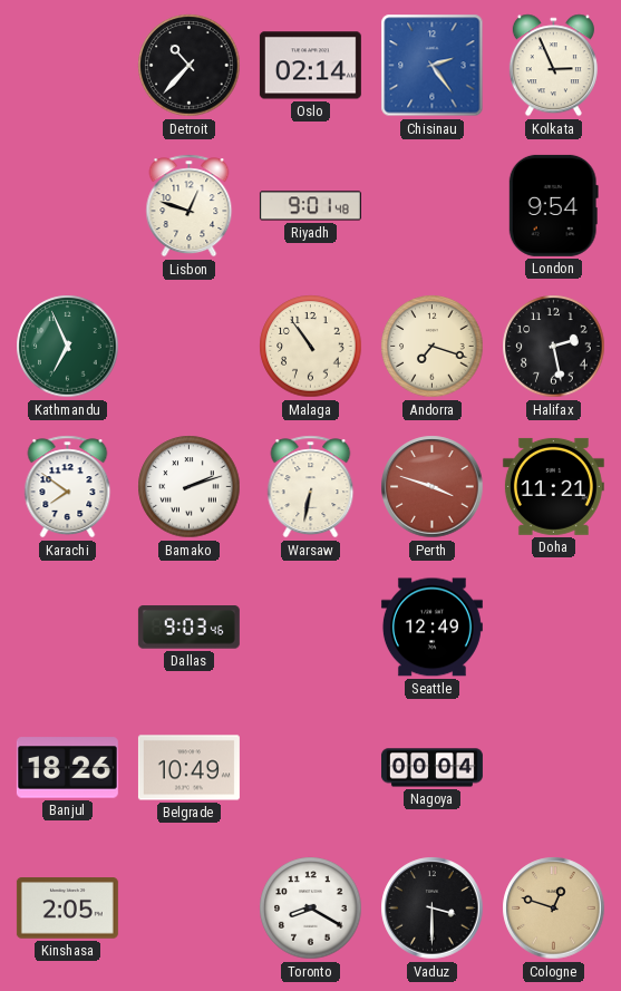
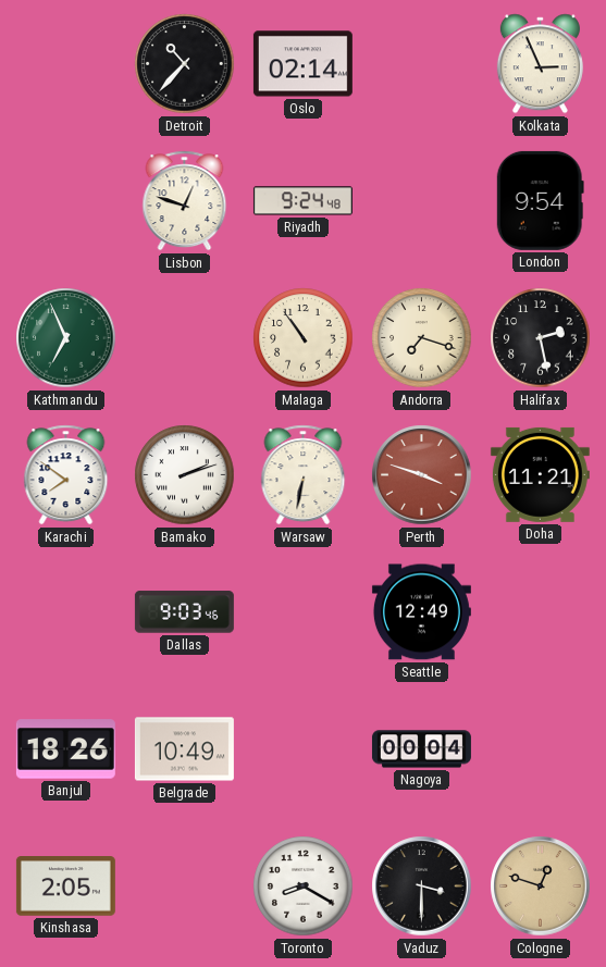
Chisinau: 2:24 -> none (433, 66)
Riyadh: 9:01 -> 9:24 (302, 201)
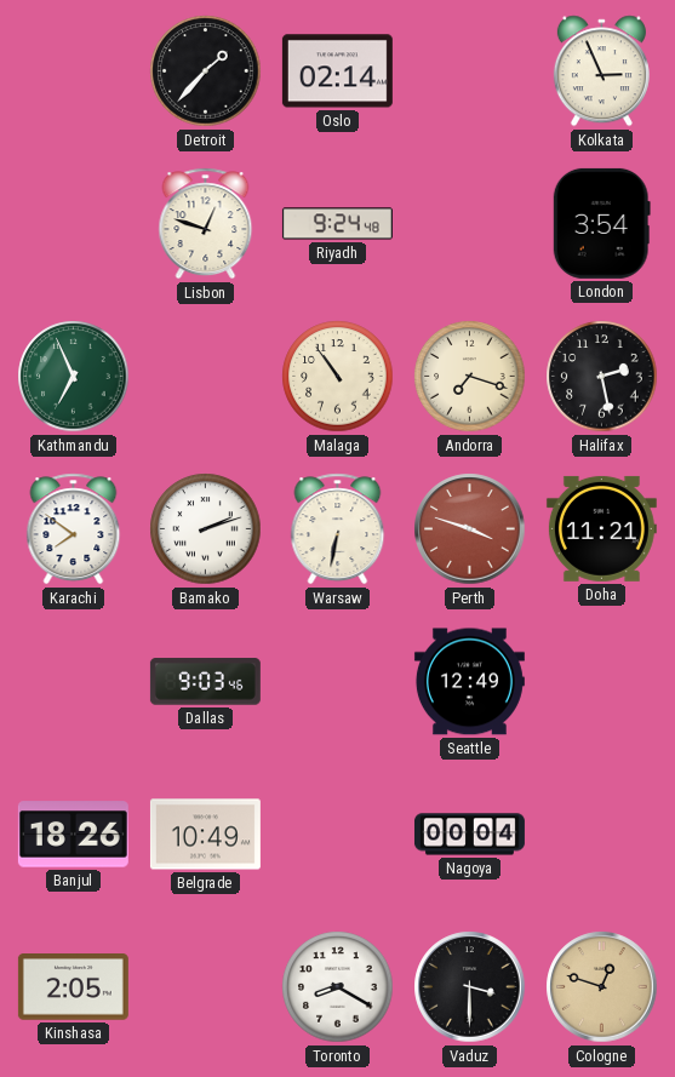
Detroit: 10:37 -> 1:37 (206, 71)
London: 9:54 -> 3:54 (601, 223)
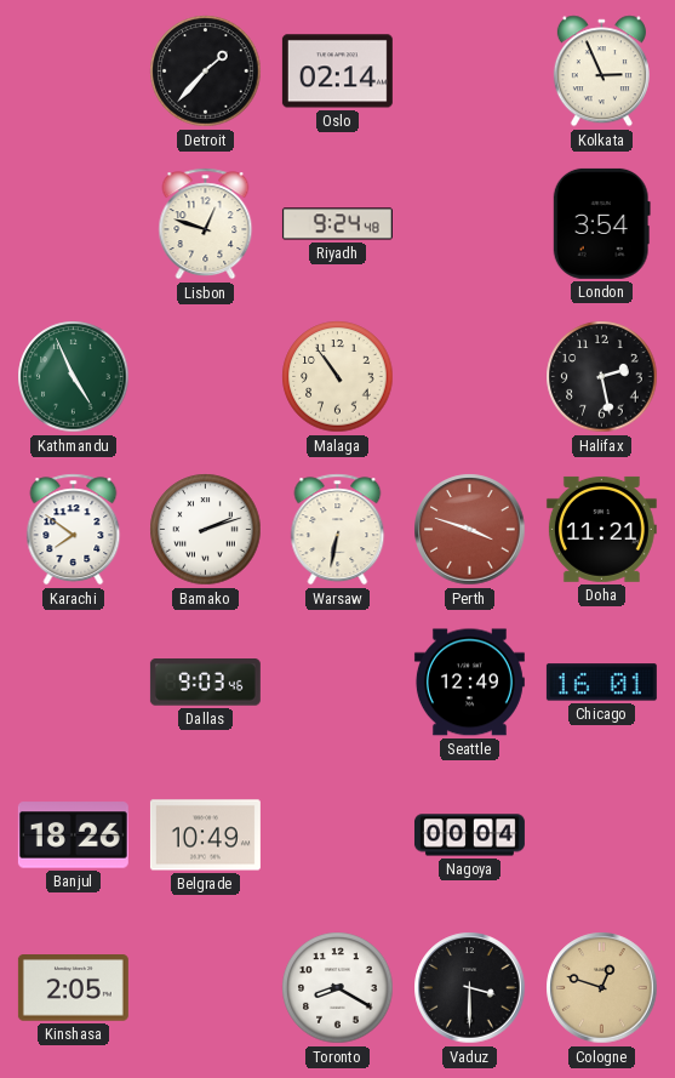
Kathmandu: 6:56 -> 4:56 (74, 377)
Andorra: 7:18 -> none (470, 377)
Chicago: none -> 16:01 (601, 683)
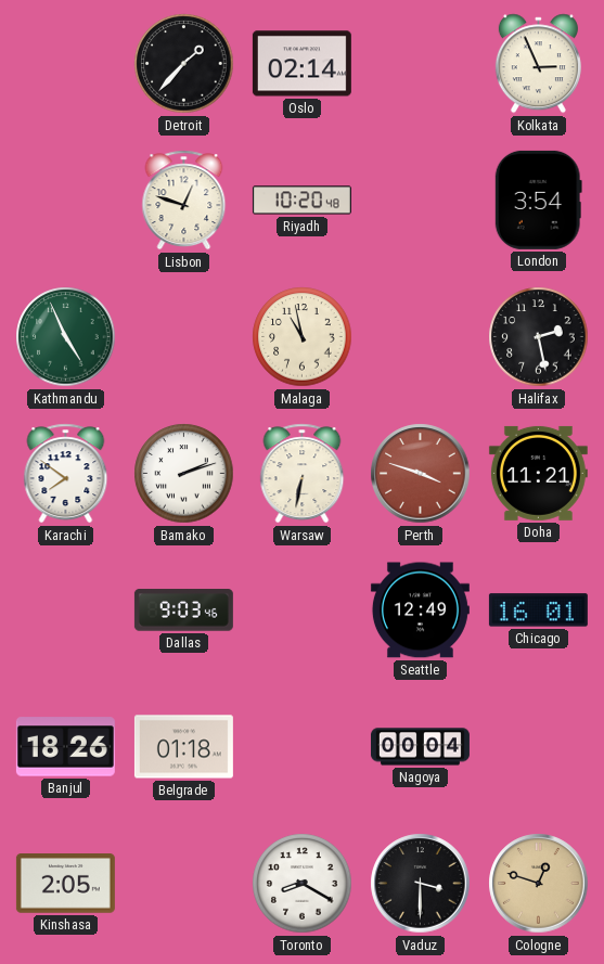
Riyadh: 9:24 -> 10:20 (301, 201)
Malaga: 10:54 -> 10:58 (303, 337)
Belgrade: 10:49 -> 01:18 (183, 747)
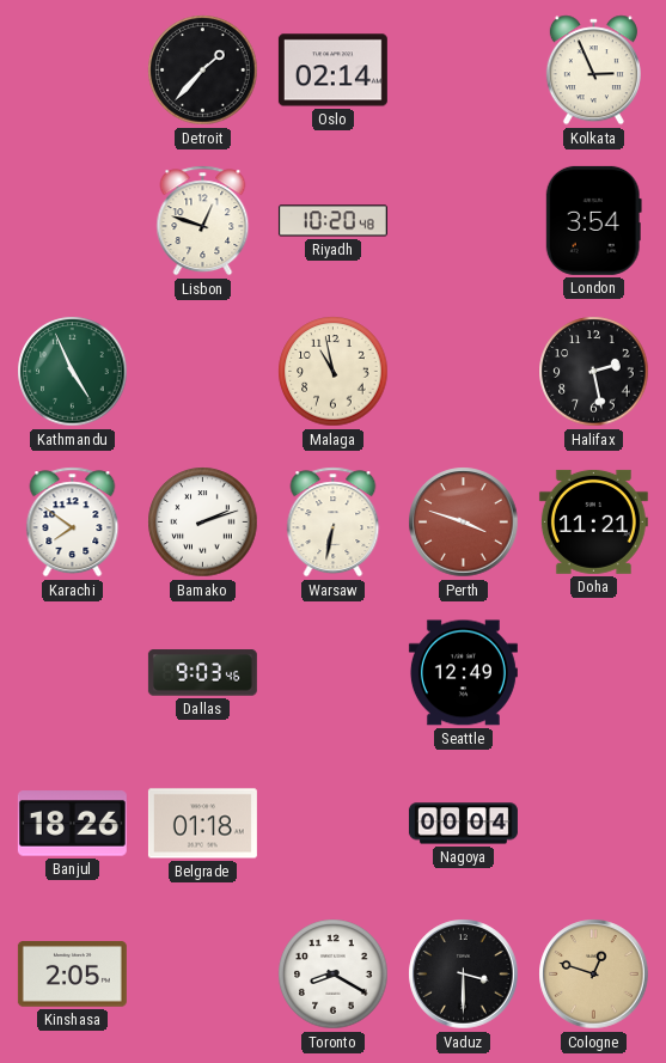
Chicago: 16:01 -> none (538, 610)
